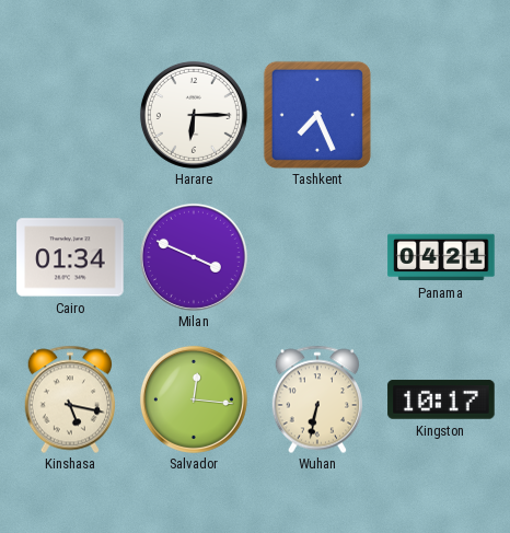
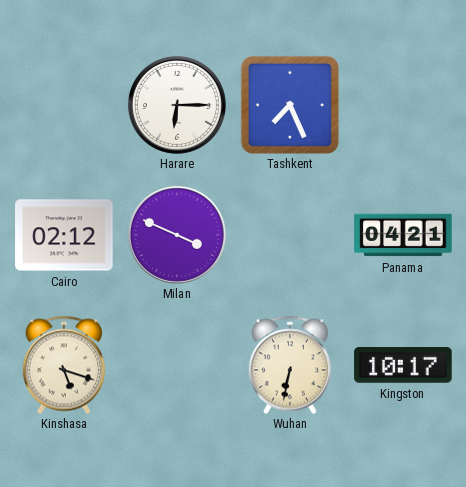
Cairo: 01:34 -> 02:12 (64, 235)
Kinshasa: 5:17 -> 5:18 (63, 365)
Salvador: 12:16 -> none (194, 399)
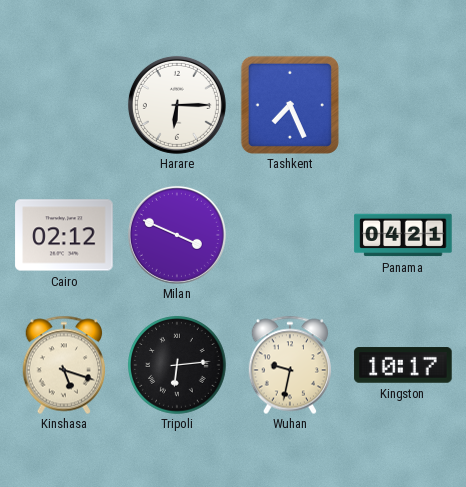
Tripoli: none -> 6:14 (177, 365)
Wuhan: 6:32 -> 9:32 (289, 365)
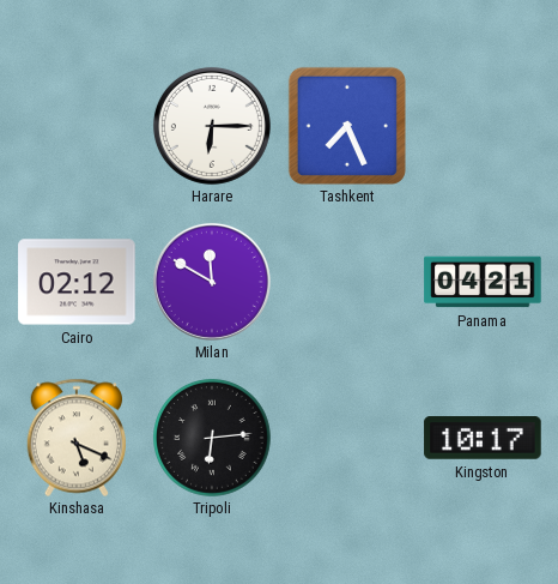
Milan: 3:49 -> 11:50 (212, 282)
Kinshasa: 5:18 -> 5:19 (75, 438)
Wuhan: 9:32 -> none (289, 365)
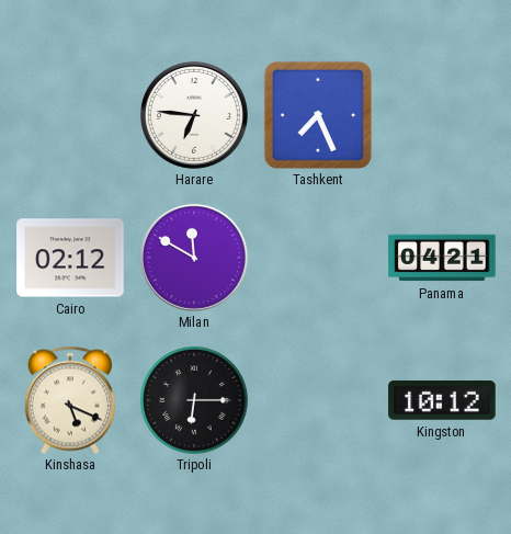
Harare: 6:15 -> 6:46 (194, 115)
Tripoli: 6:14 -> 6:15 (194, 400)
Kingston: 10:17 -> 10:12 (442, 400)
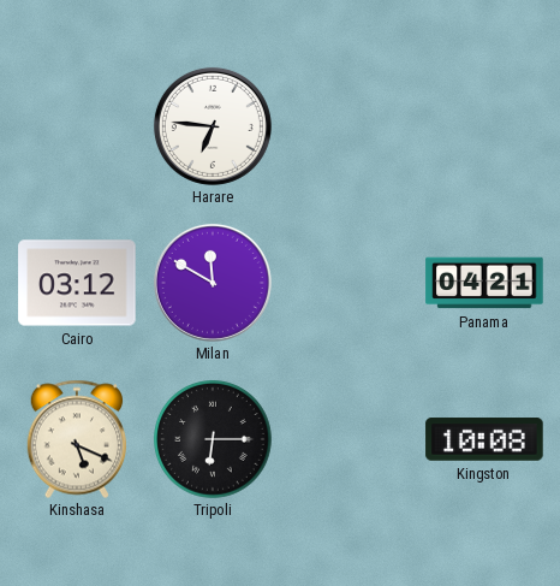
Tashkent: 7:26 -> none (318, 115)
Cairo: 02:12 -> 03:12 (77, 283)
Kingston: 10:12 -> 10:08 (484, 439)
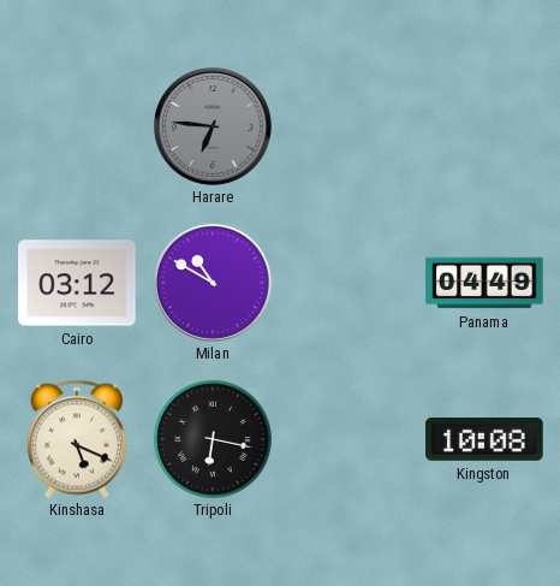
Harare dial: white -> grey (213, 126)
Milan: 11:50 -> 10:50 (213, 283)
Panama: 04:21 -> 04:49 (484, 283)
Tripoli: 6:15 -> 6:17 (213, 439)
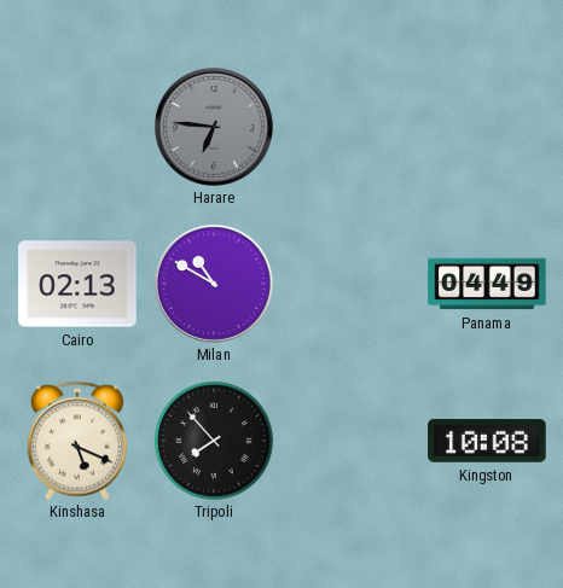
Cairo: 03:12 -> 02:13 (77, 284)
Tripoli: 6:17 -> 7:53 (214, 441)
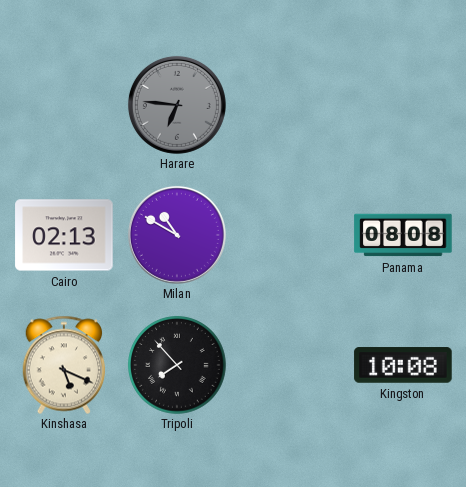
Panama: 04:49 -> 08:08 (403, 235)
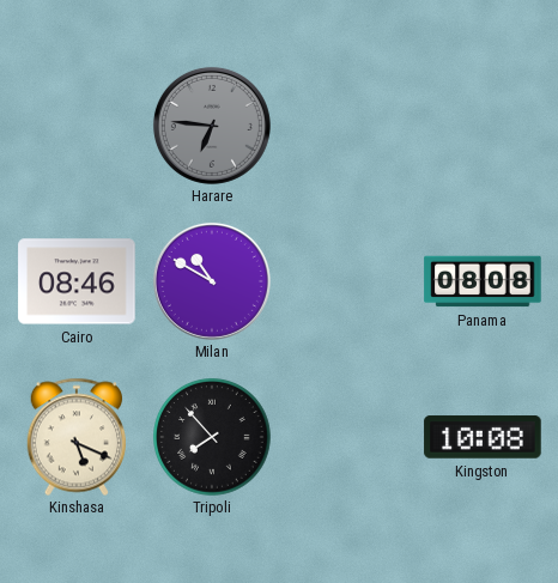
Cairo: 02:13 -> 08:46 (77, 281)
